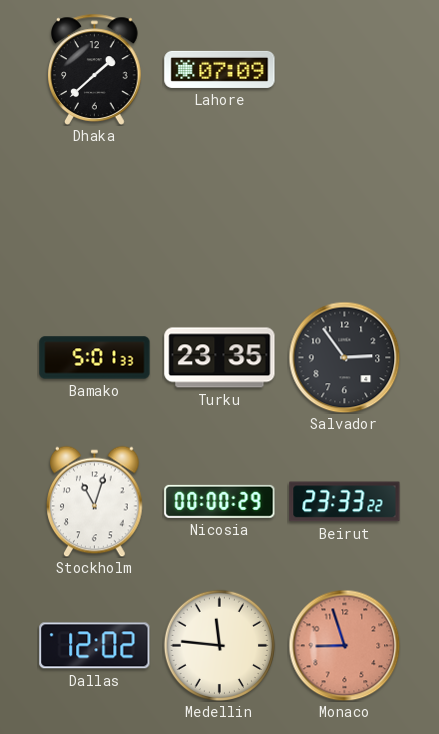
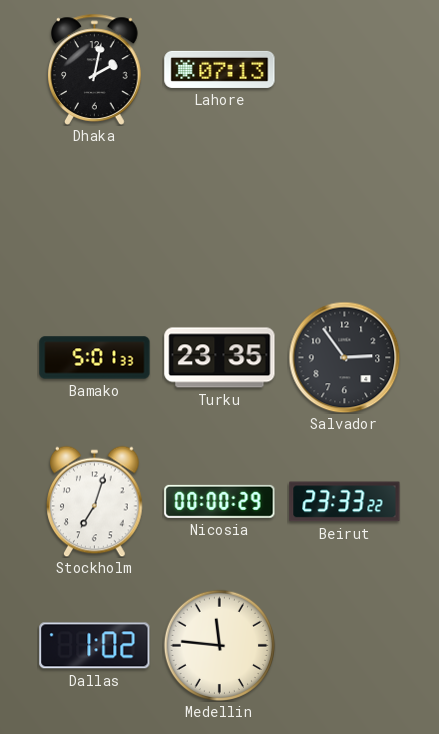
Dhaka: 1:38 -> 2:02 (95, 69)
Lahore: 07:09 -> 07:13 (220, 69)
Stockholm: 11:03 -> 7:03 (95, 501)
Dallas: 12:02 -> 1:02 (95, 646)
Monaco: 8:57 -> none (344, 645)
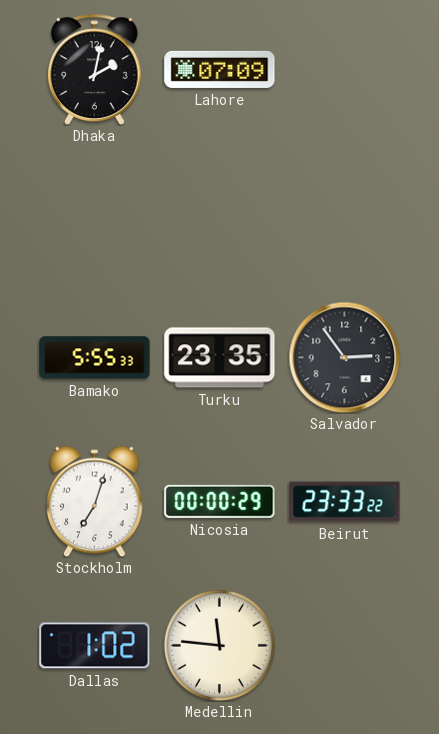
Lahore: 07:13 -> 07:09 (220, 69)
Bamako: 5:01 -> 5:55 (95, 358)
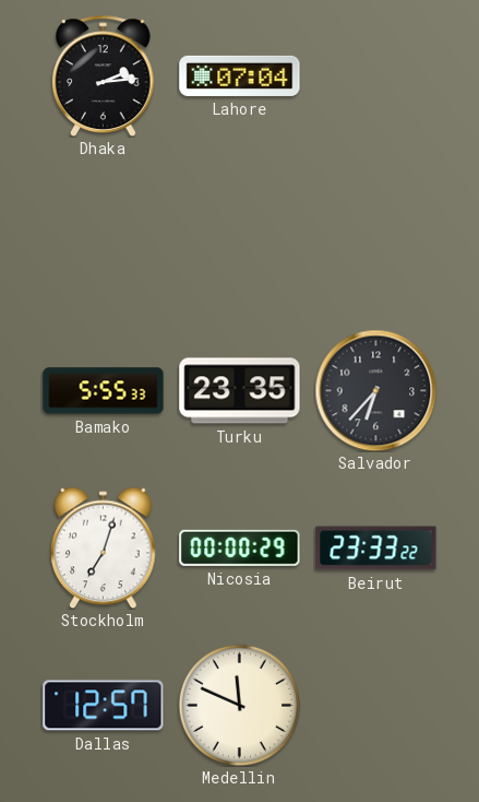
Dhaka: 2:02 -> 2:14 (104, 75)
Lahore: 07:09 -> 07:04 (240, 75)
Salvador: 2:54 -> 6:37 (375, 390)
Dallas: 1:02 -> 12:57 (104, 706)
Medellin: 11:46 -> 11:49 (239, 705)
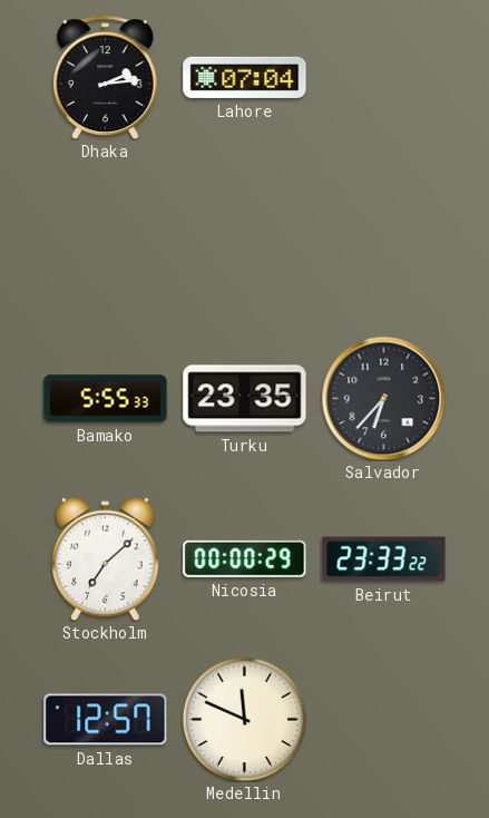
Stockholm: 7:03 -> 7:08 (106, 558)
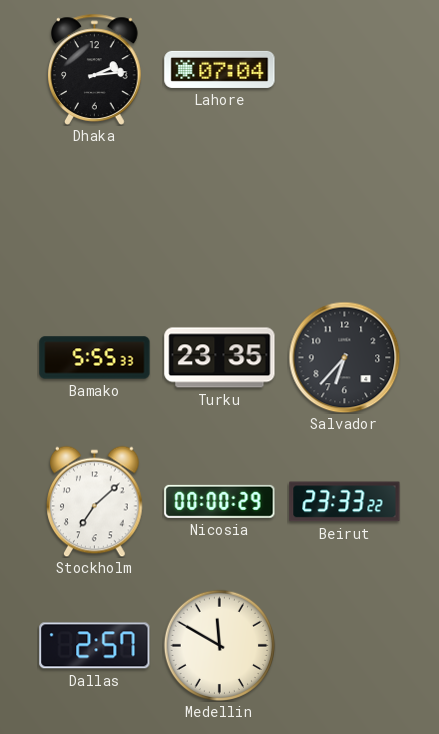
Dallas: 12:57 -> 2:57 (95, 646)
Medellin: 11:49 -> 11:50 (219, 645)
